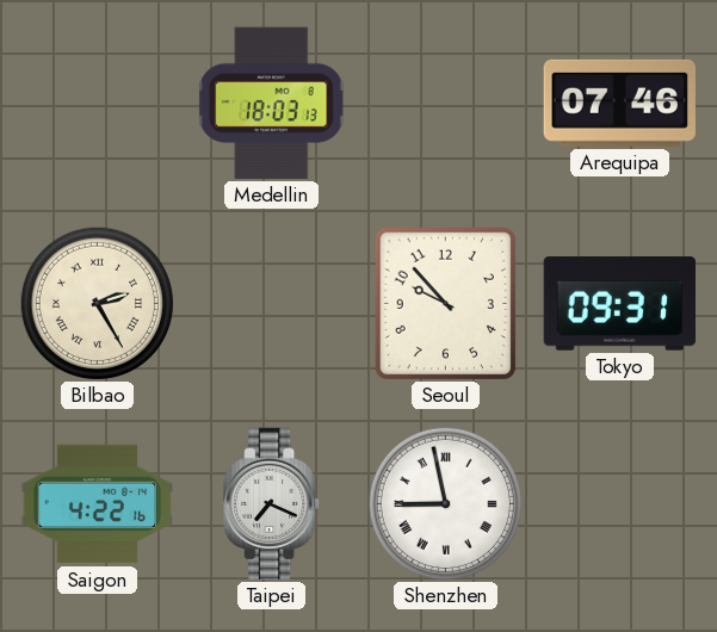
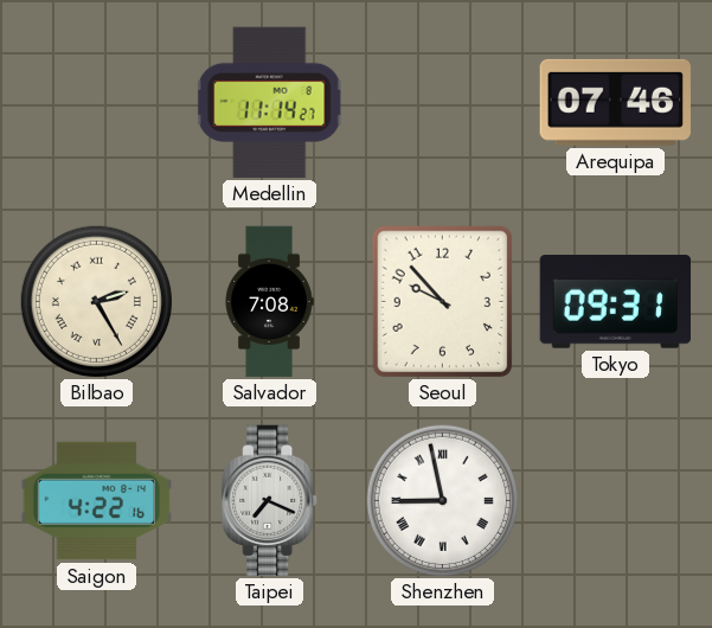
Medellin: 18:03 -> 11:14 (269, 103)
Salvador: none -> 7:08 (269, 302)
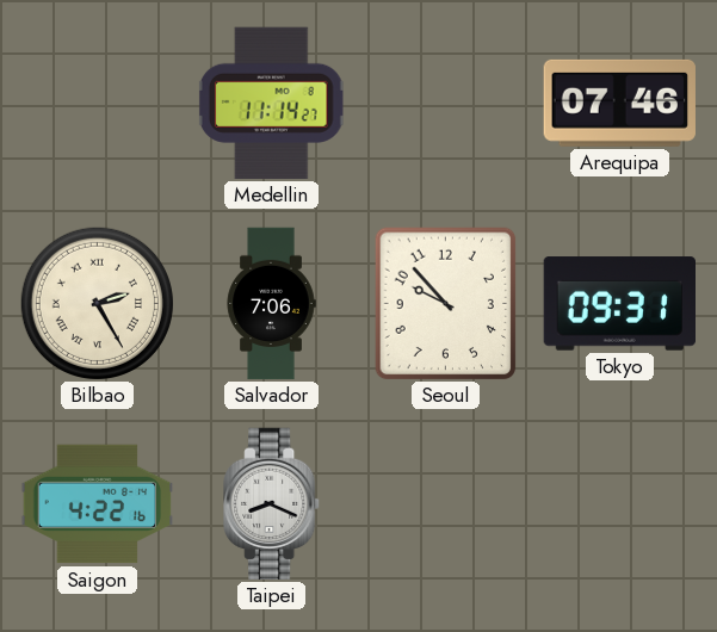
Salvador: 7:08 -> 7:06 (271, 304)
Taipei: 7:19 -> 8:19 (272, 504)
Shenzhen: 8:58 -> none (442, 500)
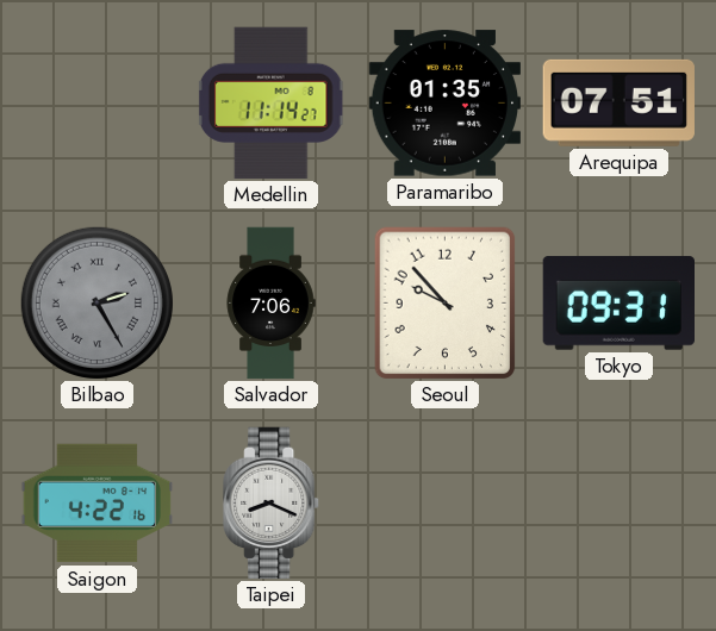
Paramaribo: none -> 01:35 (444, 104)
Arequipa: 07:46 -> 07:51 (618, 102)
Bilbao dial: cream -> grey (96, 302)
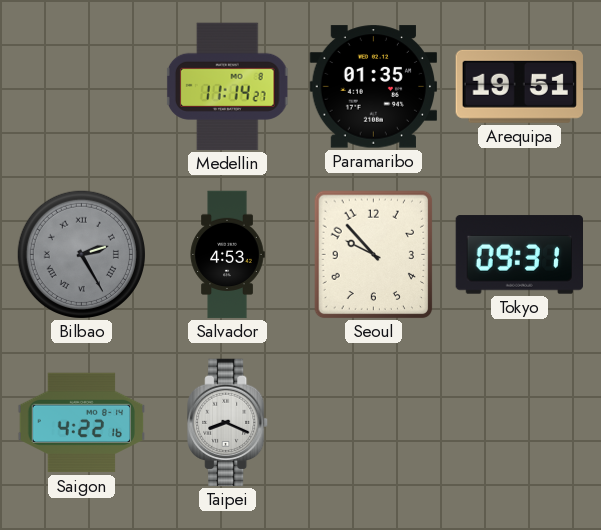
Arequipa: 07:51 -> 19:51 (519, 86)
Salvador: 7:06 -> 4:53 (227, 255)
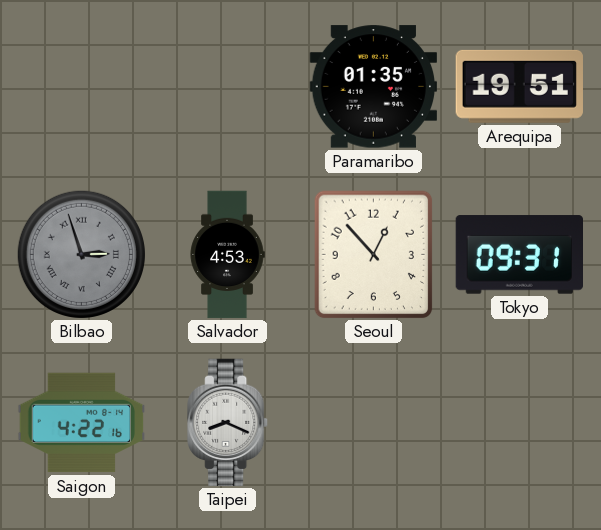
Medellin: 11:14 -> none (227, 87)
Bilbao: 2:25 -> 2:57 (81, 254)
Seoul: 9:53 -> 12:53 (374, 255)
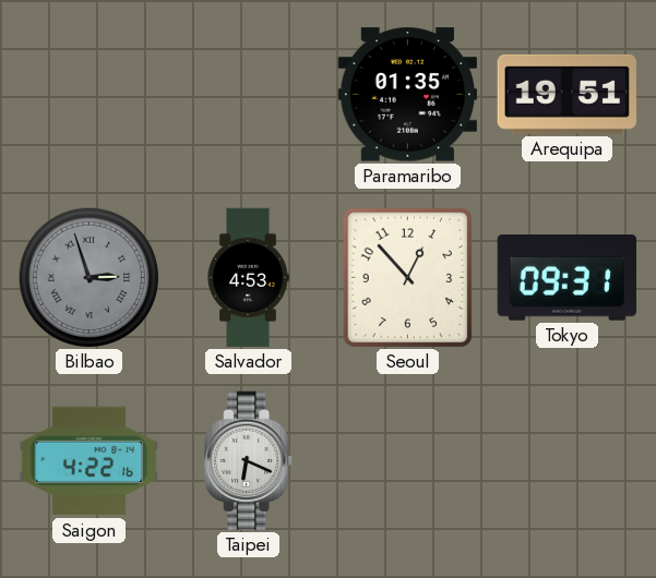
Taipei: 8:19 -> 6:19 (249, 461)
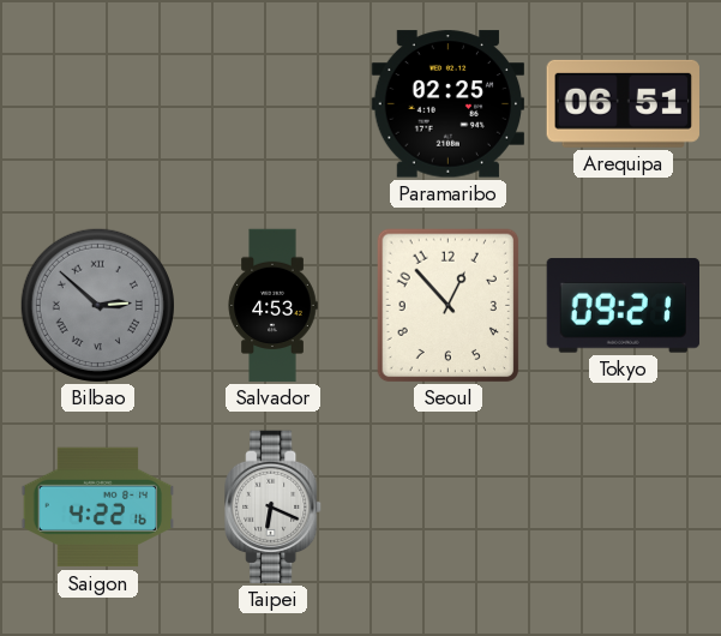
Paramaribo: 01:35 -> 02:25 (447, 104)
Arequipa: 19:51 -> 06:51 (623, 103)
Bilbao: 2:57 -> 2:52 (97, 305)
Tokyo: 09:31 -> 09:21 (623, 306)
